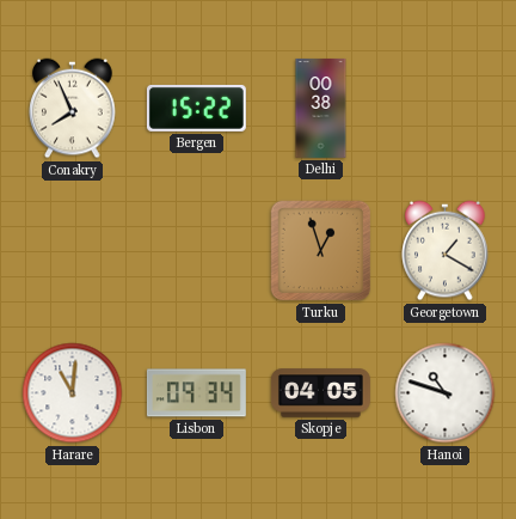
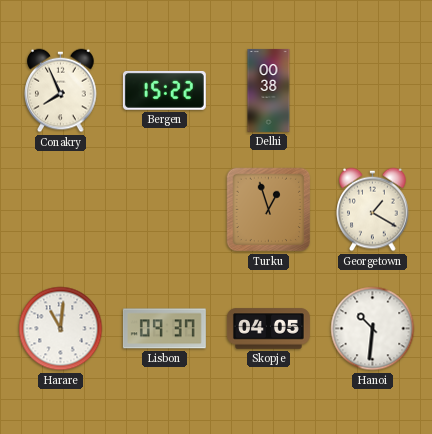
Lisbon: 09:34 -> 09:37 (164, 329)
Hanoi: 10:48 -> 10:31 (373, 329)
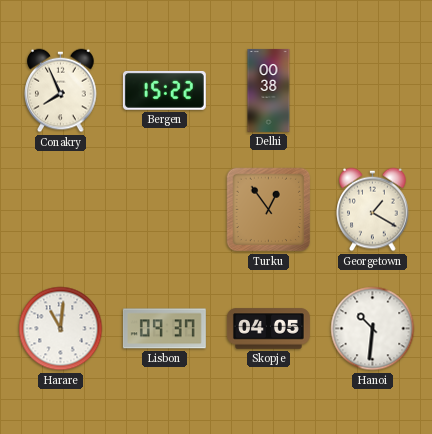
Turku: 12:57 -> 12:54 (269, 210)
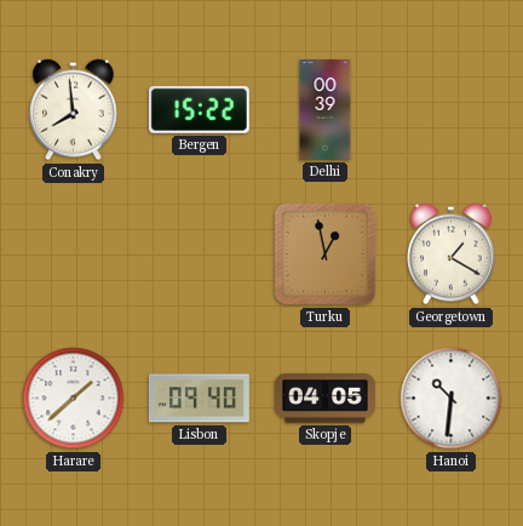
Conakry: 7:56 -> 7:59 (74, 110)
Delhi: 00:38 -> 00:39 (326, 109)
Turku: 12:54 -> 12:58 (326, 255)
Harare: 11:01 -> 1:38 (74, 399)
Lisbon: 09:37 -> 09:40 (199, 399)
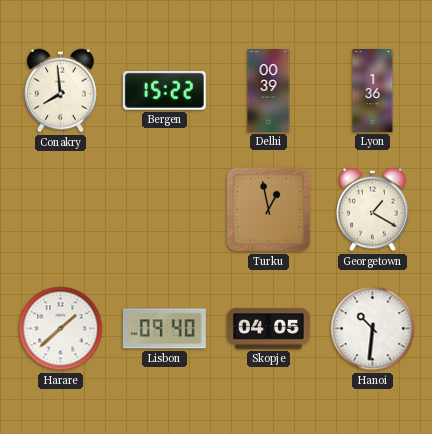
Lyon: none -> 1:36 (373, 90)
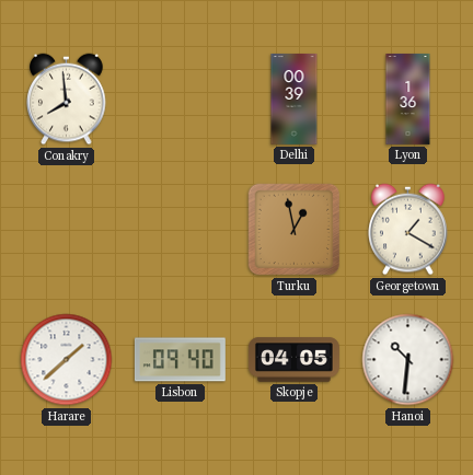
Bergen: 15:22 -> none (164, 91)
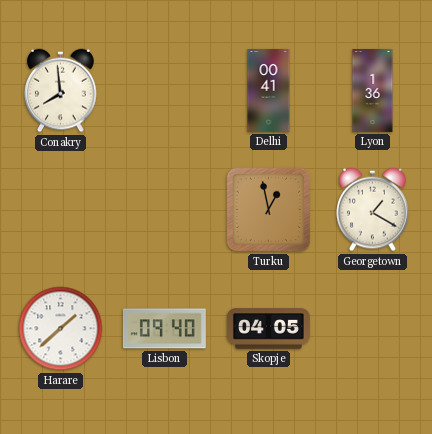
Delhi: 00:39 -> 00:41 (269, 90)
Hanoi: 10:31 -> none (408, 360)
